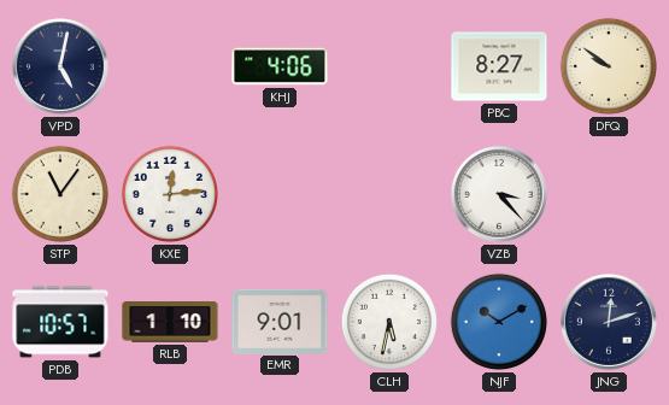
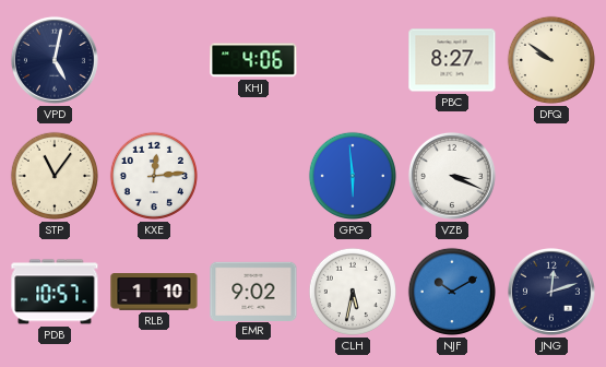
GPG: none -> 5:59 (353, 176)
VZB: 3:23 -> 3:19 (452, 176)
EMR: 9:01 -> 9:02 (253, 291)
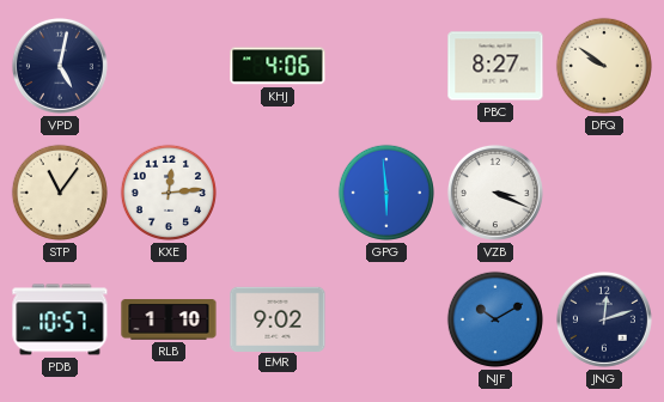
CLH: 5:32 -> none (353, 292)
